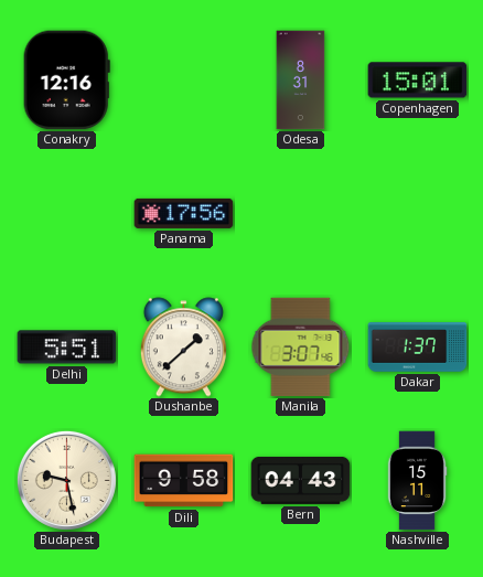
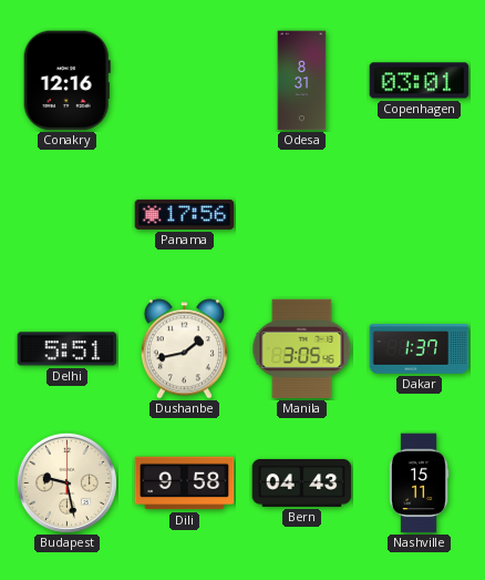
Copenhagen: 15:01 -> 03:01 (420, 81)
Dushanbe: 1:38 -> 1:43 (184, 349)
Manila: 3:07 -> 3:05 (302, 348)
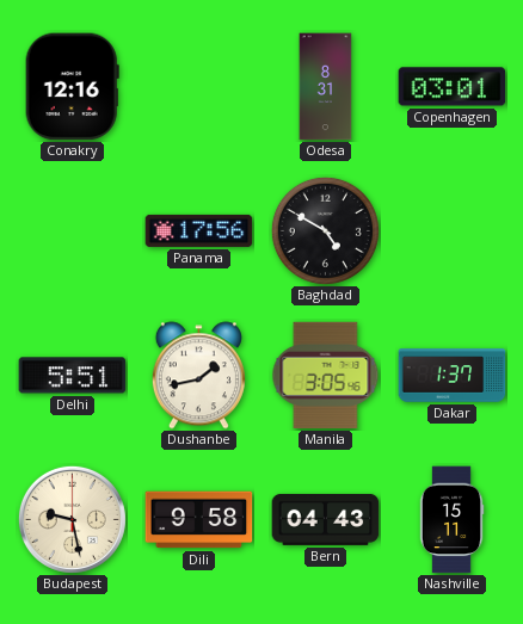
Baghdad: none -> 4:50 (325, 230)
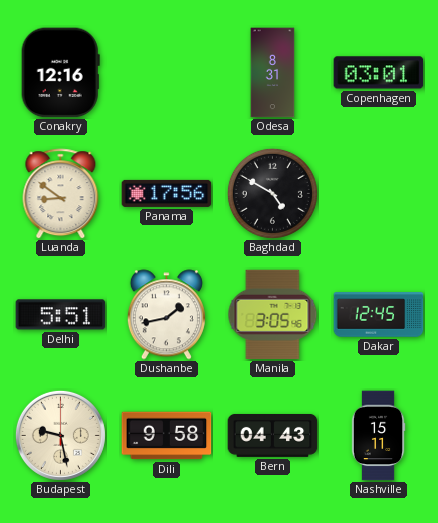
Luanda: none -> 8:51 (61, 194)
Dakar: 1:37 -> 12:45 (379, 315)
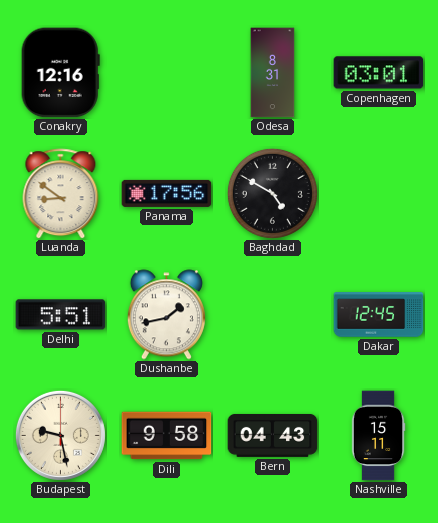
Manila: 3:05 -> none (273, 314)
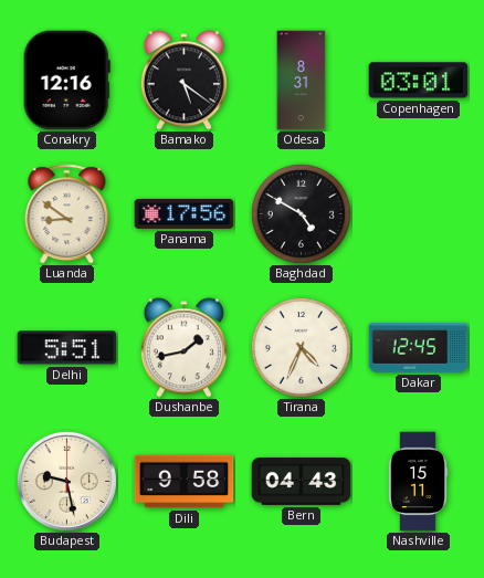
Bamako: none -> 5:21 (183, 81)
Tirana: none -> 4:34 (301, 347)
